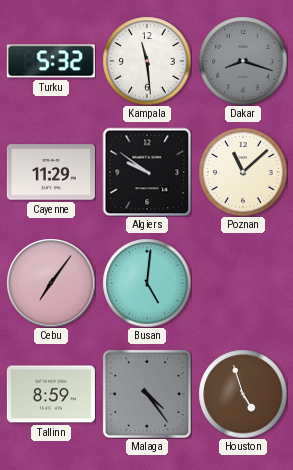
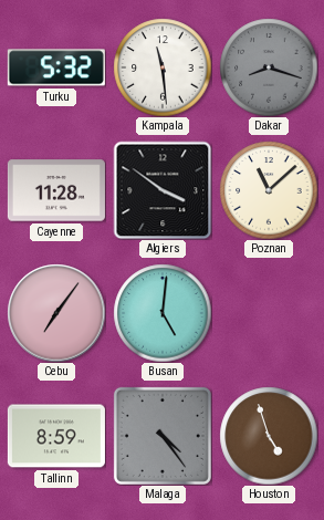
Cayenne: 11:29 -> 11:28 (56, 190)
Algiers: 9:51 -> 3:51 (163, 190)
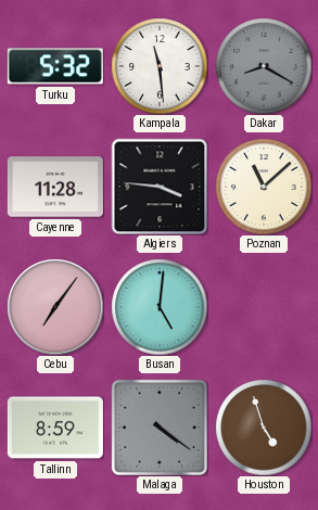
Dakar: 8:18 -> 8:20 (264, 66)
Algiers: 3:51 -> 3:46 (160, 187)
Malaga: 4:24 -> 4:21 (160, 428)
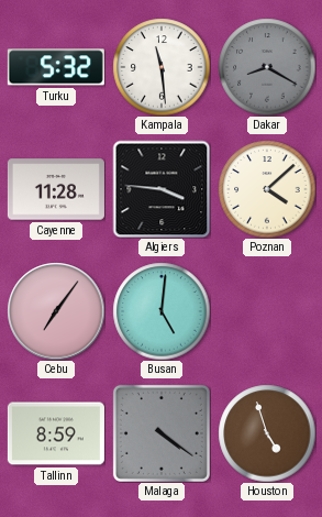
Poznan: 11:08 -> 4:08 (267, 189)
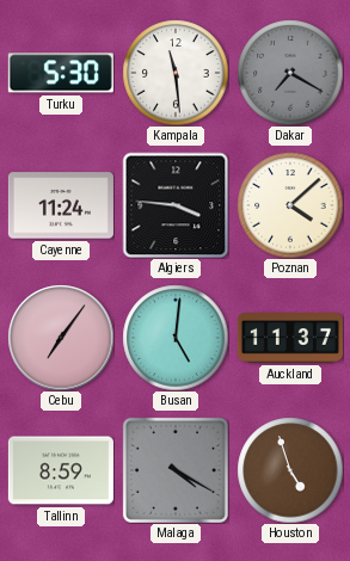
Turku: 5:32 -> 5:30 (61, 73)
Dakar: 8:20 -> 7:20 (290, 73)
Cayenne: 11:28 -> 11:24 (61, 205)
Auckland: none -> 11:37 (290, 338)
Malaga: 4:21 -> 4:20 (176, 470)
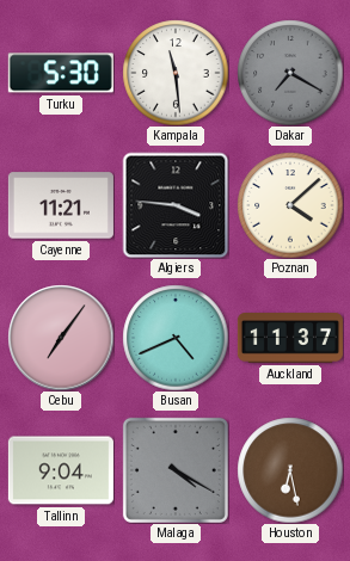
Cayenne: 11:24 -> 11:21 (61, 205)
Busan: 5:01 -> 4:41 (176, 338)
Tallinn: 8:59 -> 9:04 (61, 470)
Houston: 4:57 -> 6:28 (290, 470)
